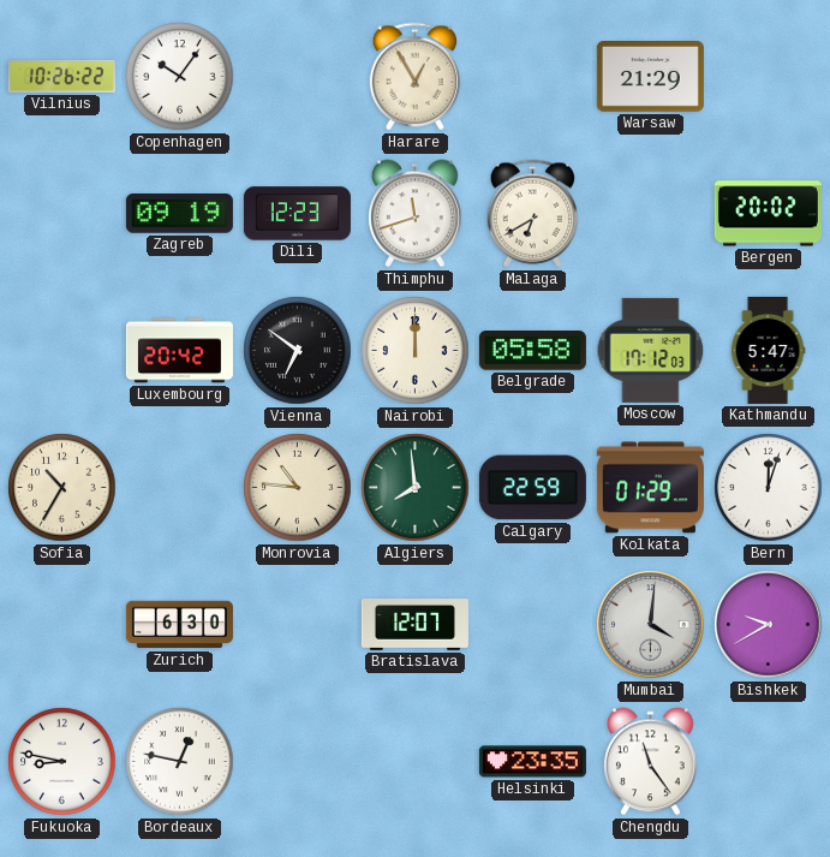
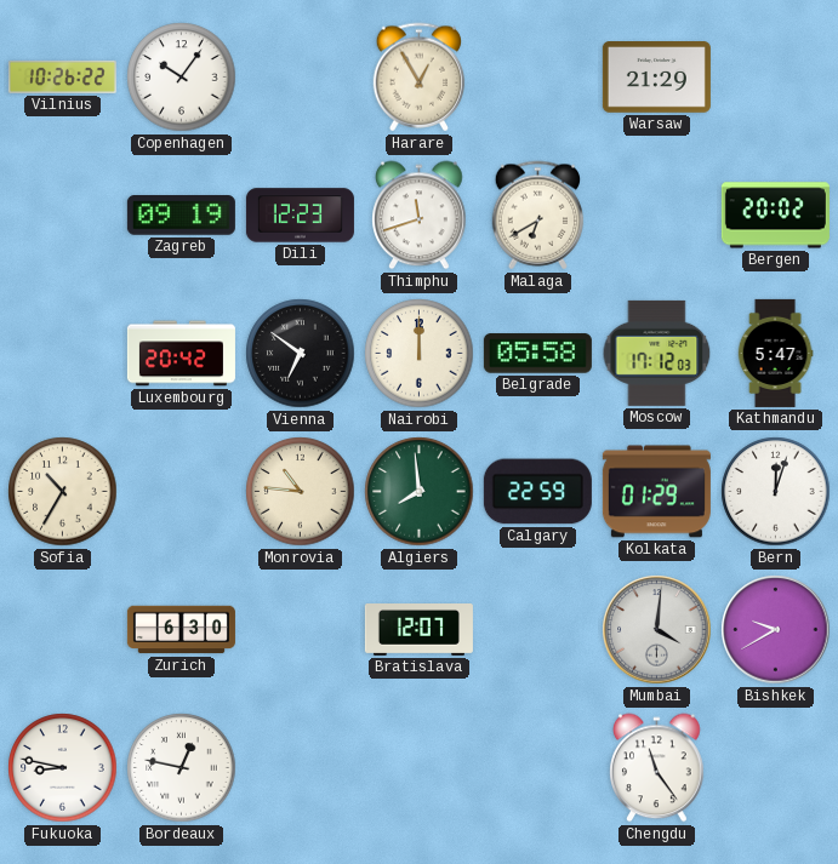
Helsinki: 23:35 -> none (532, 762)
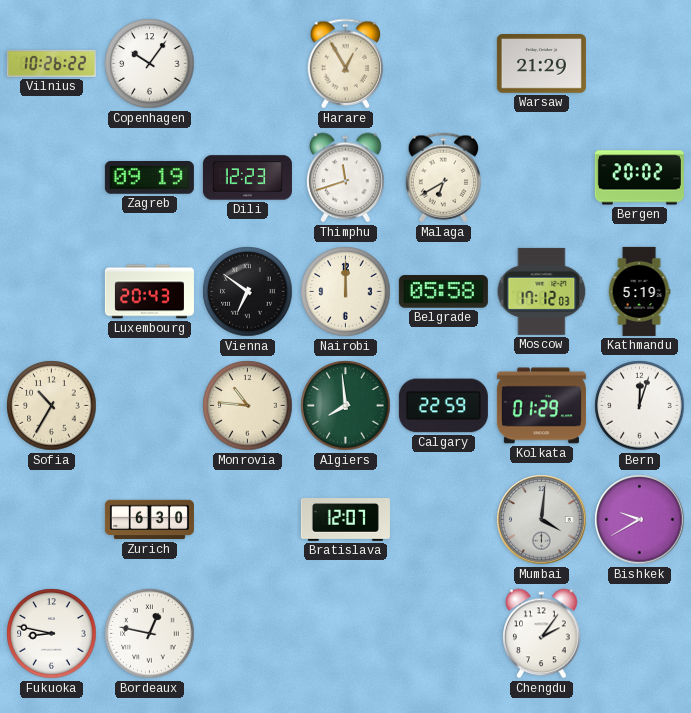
Luxembourg: 20:42 -> 20:43 (149, 292)
Kathmandu: 5:47 -> 5:19 (639, 291)
Chengdu: 11:24 -> 2:06 (542, 634)
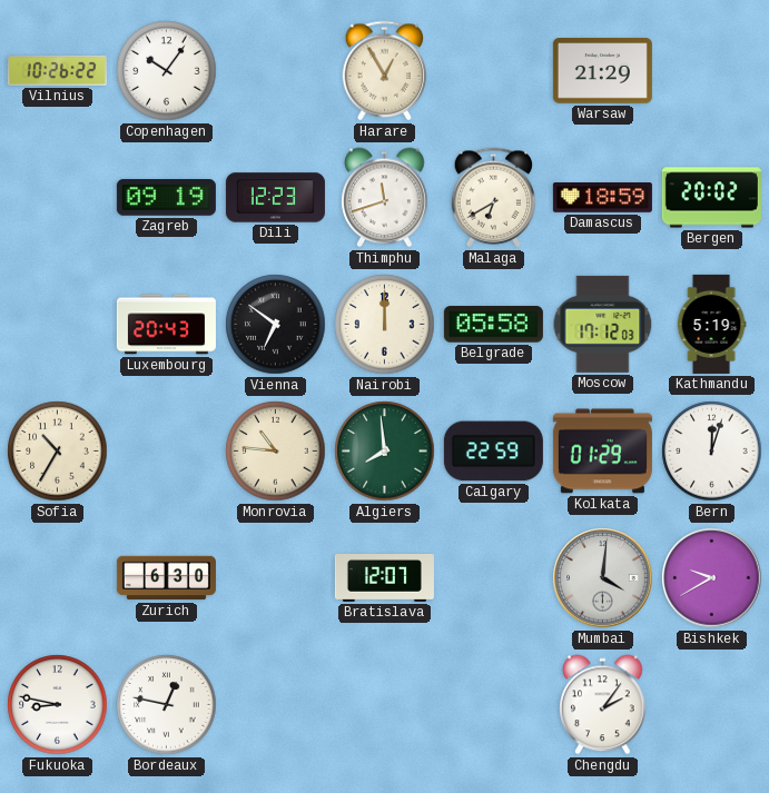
Damascus: none -> 18:59 (602, 198)
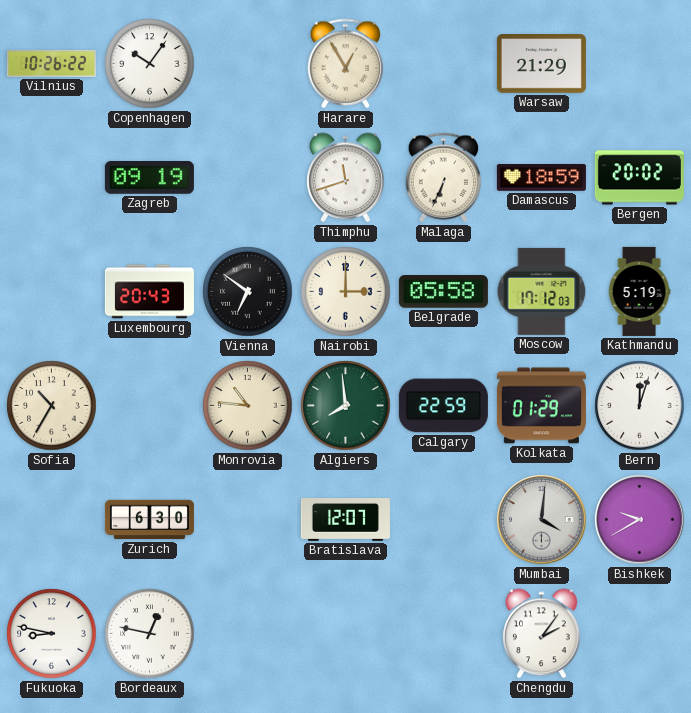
Dili: 12:23 -> none (275, 198)
Malaga: 6:40 -> 6:34 (444, 178)
Nairobi: 12:00 -> 3:00 (346, 292)
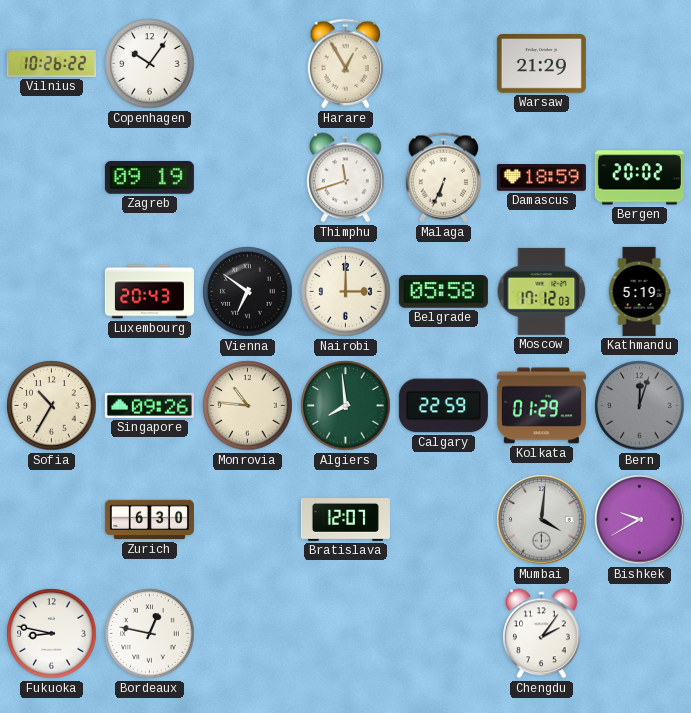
Singapore: none -> 09:26 (149, 405)
Bern dial: white -> grey (640, 406)
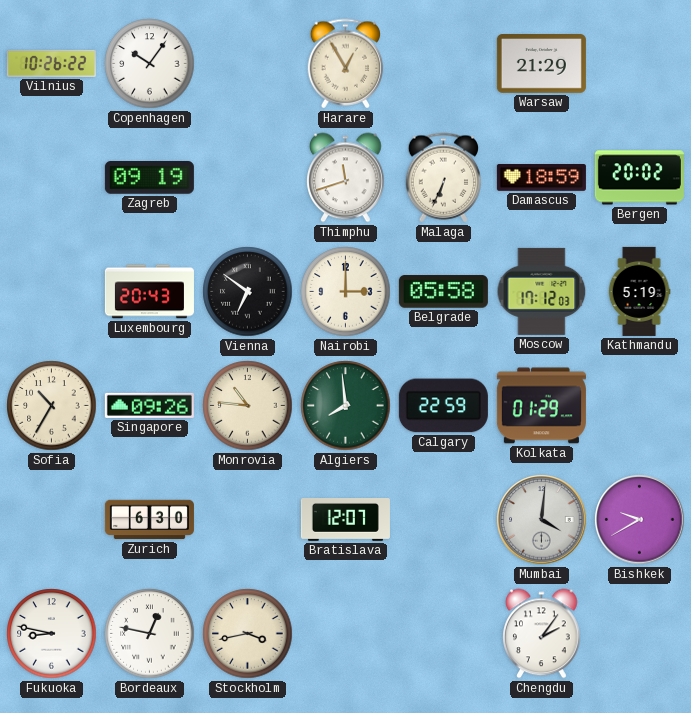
Bern: 12:03 -> none (640, 406)
Stockholm: none -> 3:43 (248, 634)
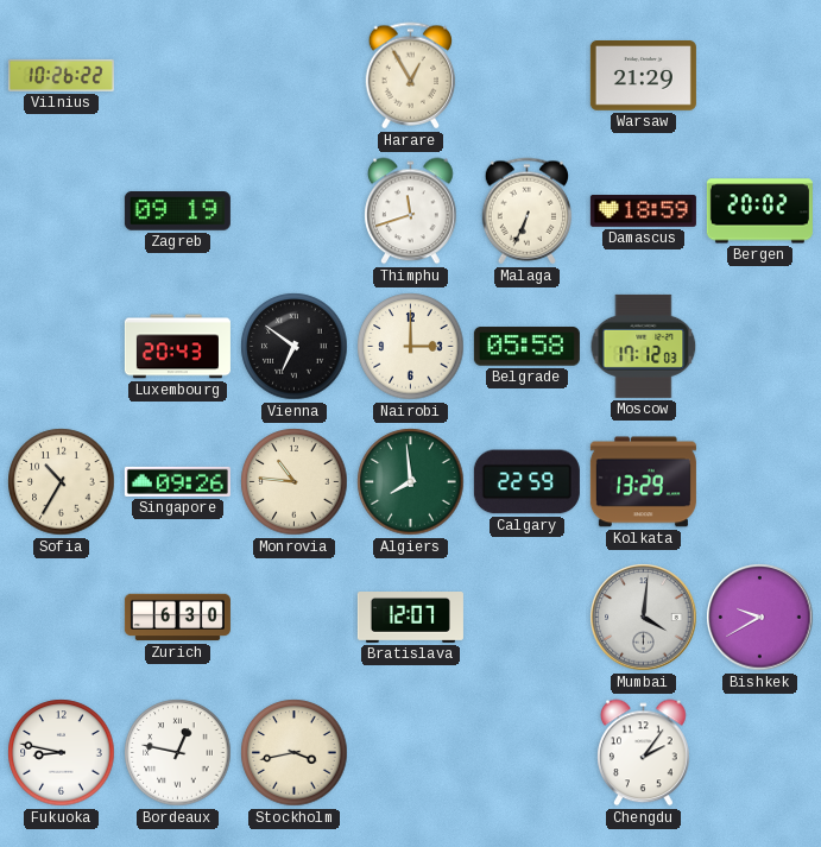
Copenhagen: 10:06 -> none (150, 64)
Kathmandu: 5:19 -> none (639, 291)
Kolkata: 01:29 -> 13:29 (643, 482)
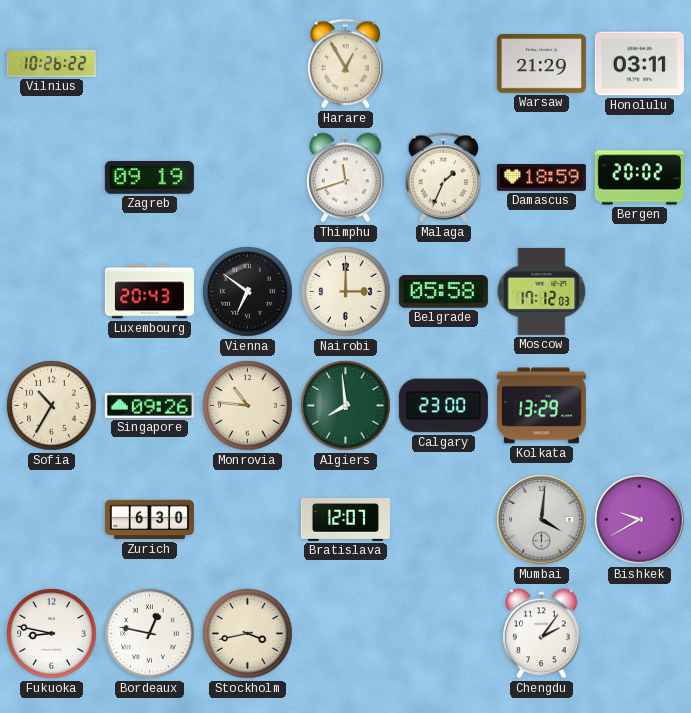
Honolulu: none -> 03:11 (639, 64)
Malaga: 6:34 -> 1:34 (444, 178)
Calgary: 22:59 -> 23:00 (443, 406)
